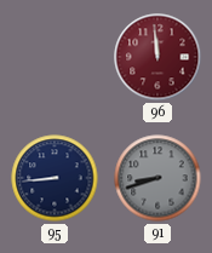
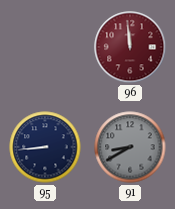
91: 8:42 -> 8:40 (130, 147)
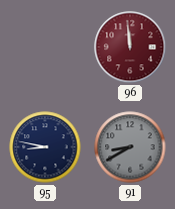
95: 8:44 -> 8:47 (45, 147)
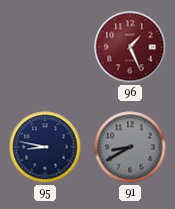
96: 11:59 -> 1:26 (130, 47)
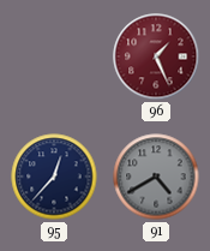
95: 8:47 -> 12:37 (54, 177)
91: 8:40 -> 4:40 (156, 177)
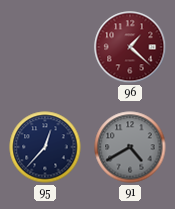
96: 1:26 -> 1:22 (130, 47)
